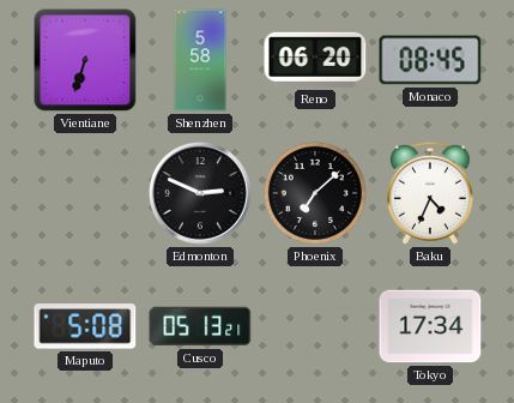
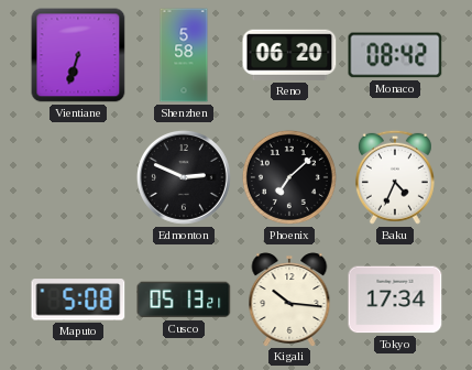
Monaco: 08:45 -> 08:42 (395, 55)
Kigali: none -> 10:16 (289, 300)
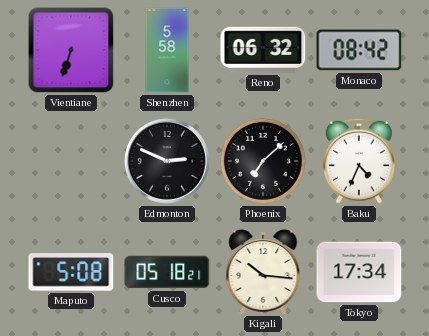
Reno: 06:20 -> 06:32 (263, 50)
Cusco: 05:13 -> 05:18 (167, 272)
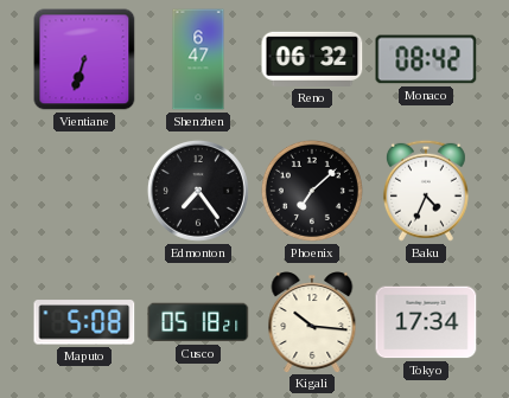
Shenzhen: 5:58 -> 6:47 (198, 59)
Edmonton: 2:49 -> 7:24 (198, 191)
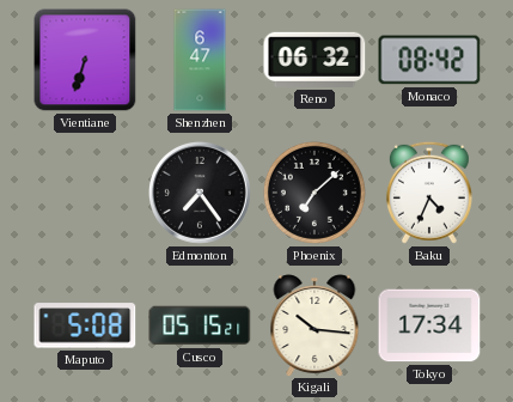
Cusco: 05:18 -> 05:15 (200, 325)
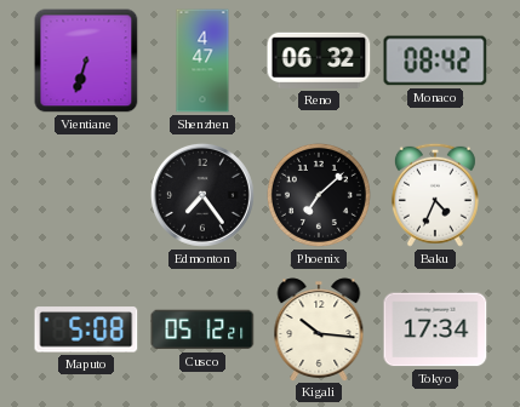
Shenzhen: 6:47 -> 4:47 (202, 61)
Cusco: 05:15 -> 05:12 (202, 329)
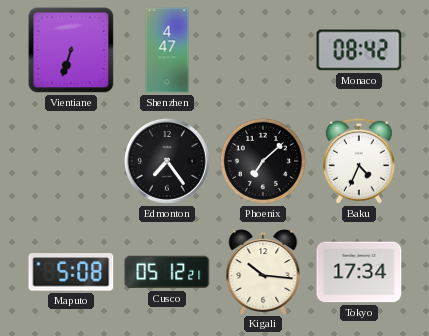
Reno: 06:32 -> none (319, 61)
